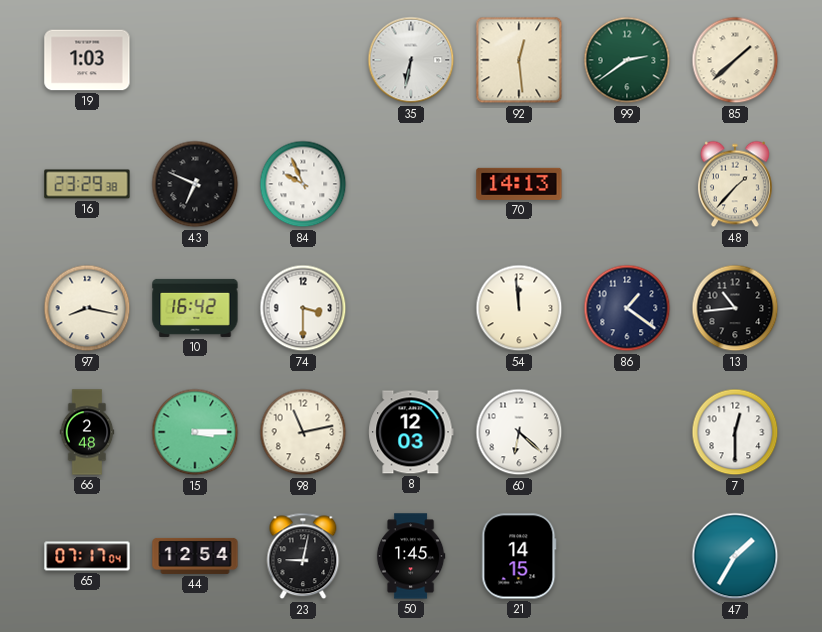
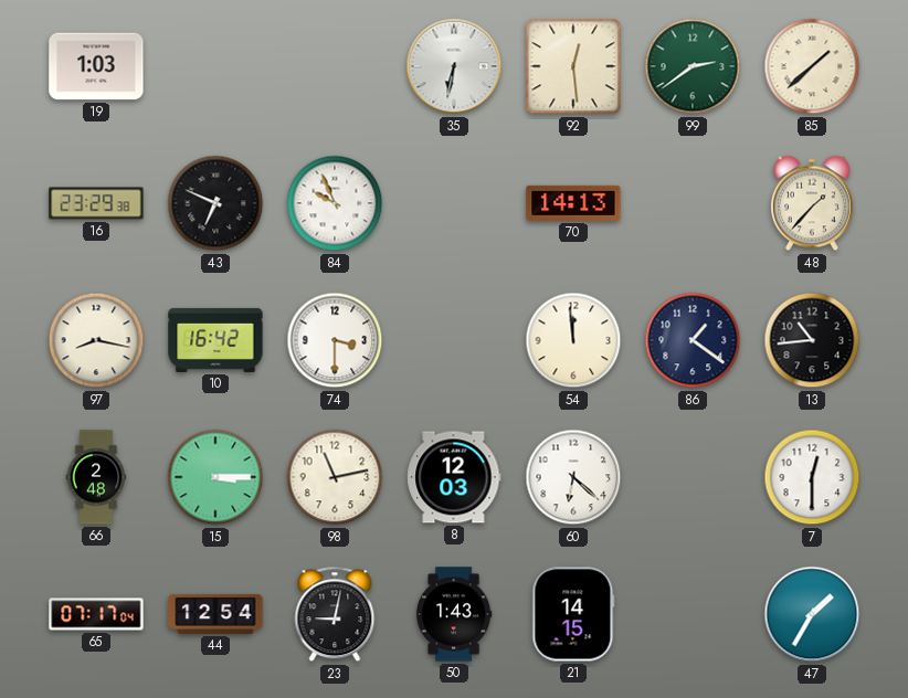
50: 1:45 -> 1:43 (454, 614)
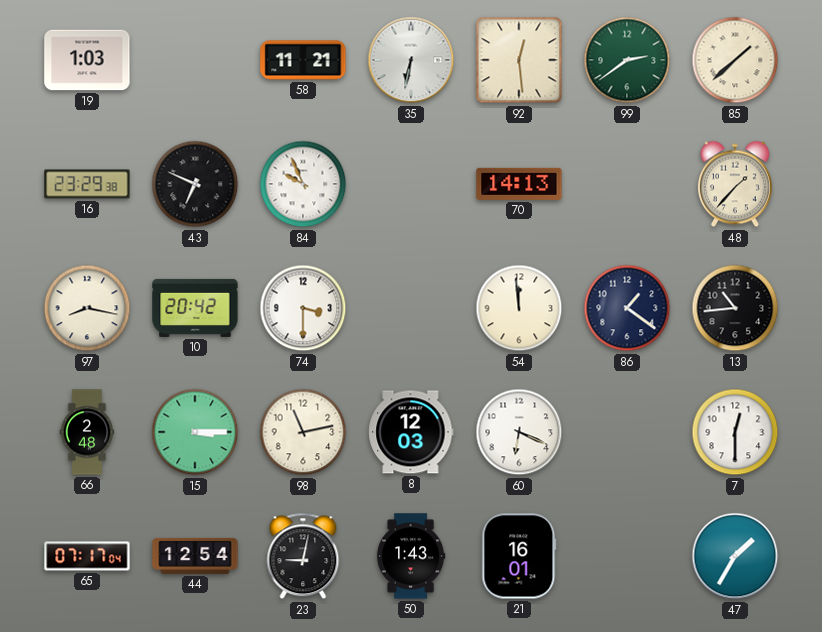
58: none -> 11:21 (303, 60)
10: 16:42 -> 20:42 (195, 308)
60: 6:22 -> 6:19 (519, 432)
21: 14:15 -> 16:01 (519, 556)
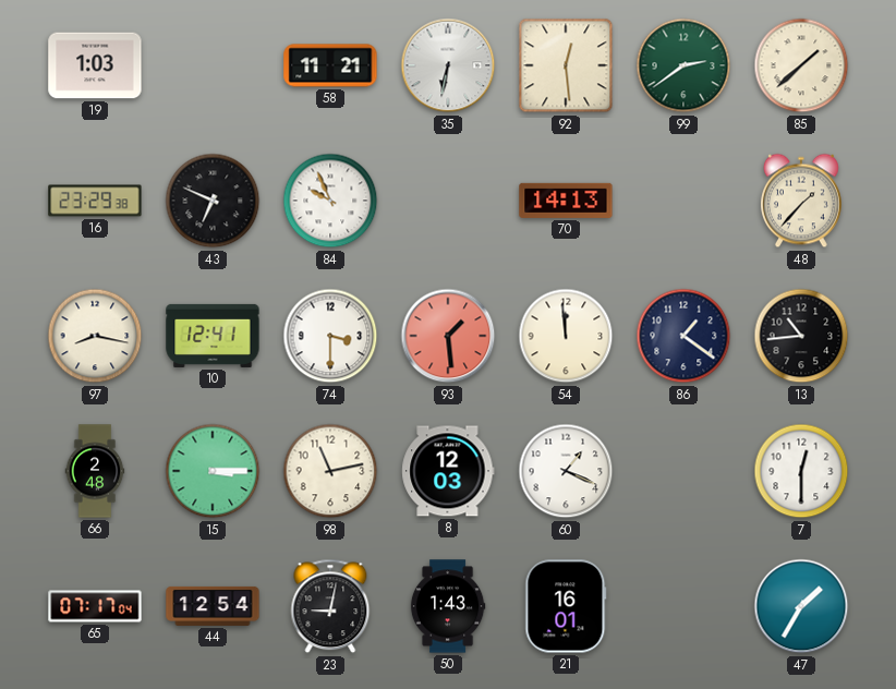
10: 20:42 -> 12:41 (213, 336)
93: none -> 1:29 (448, 336)
60: 6:19 -> 1:19 (566, 471)
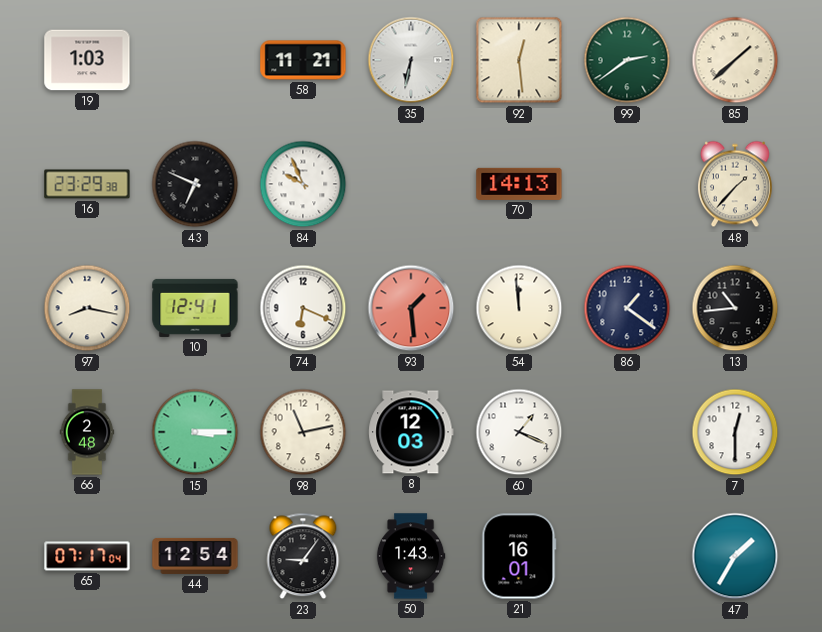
74: 3:30 -> 6:19 (303, 308)
23: 9:02 -> 9:06 (303, 556)
